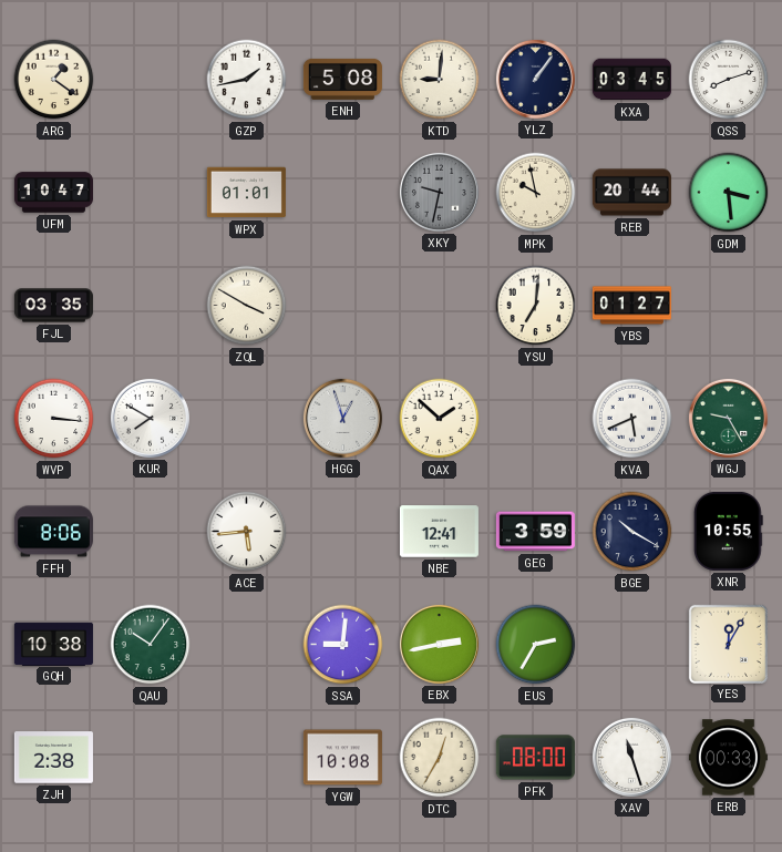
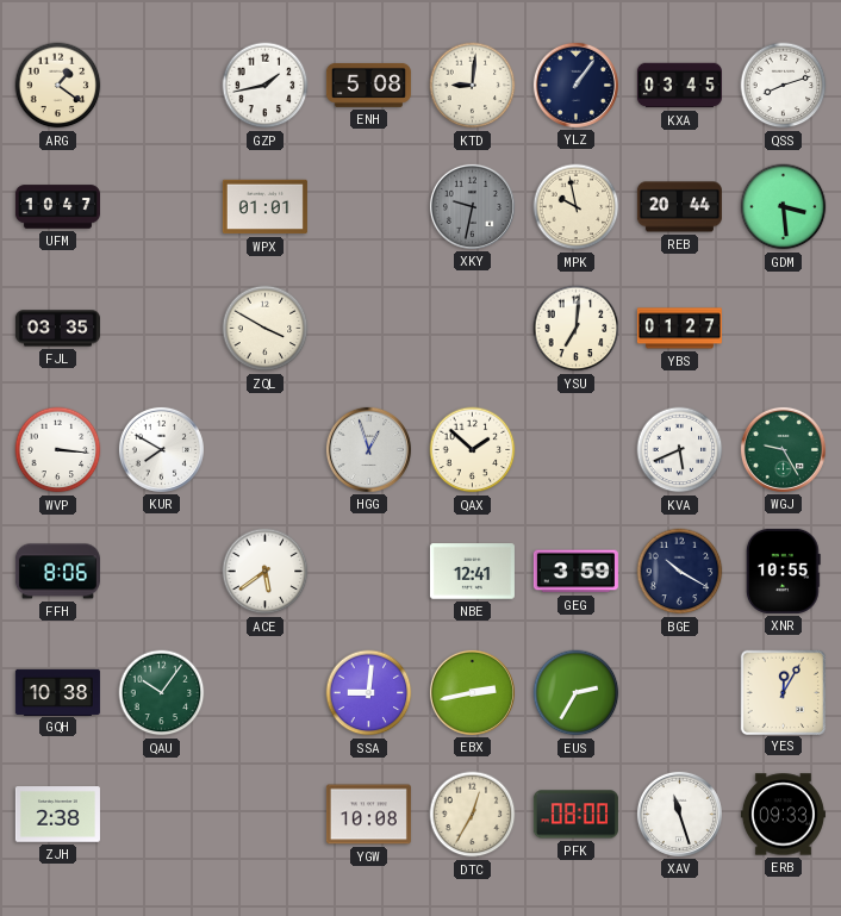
ACE: 5:44 -> 5:39 (266, 572)
ERB: 00:33 -> 09:33 (783, 815)
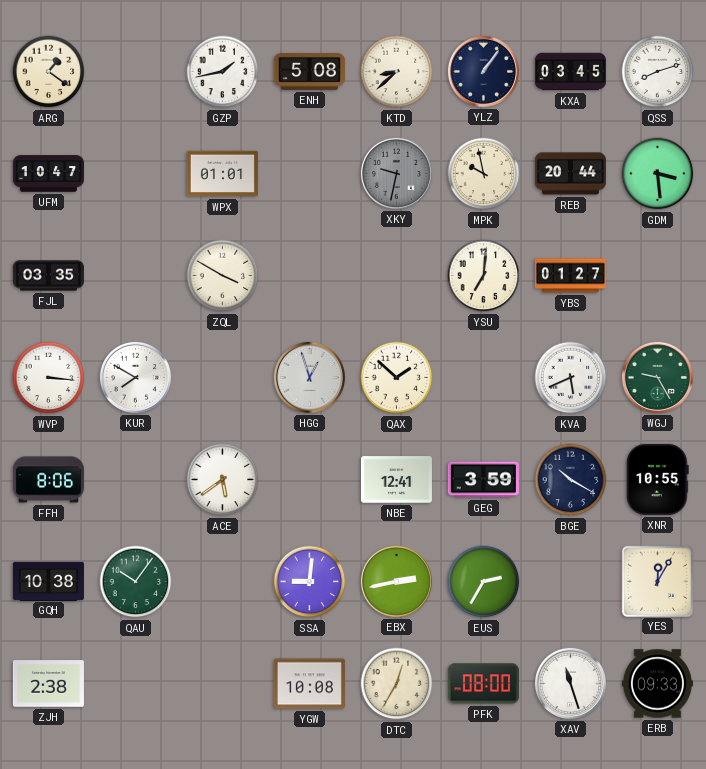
KTD: 9:01 -> 8:38 (397, 72)
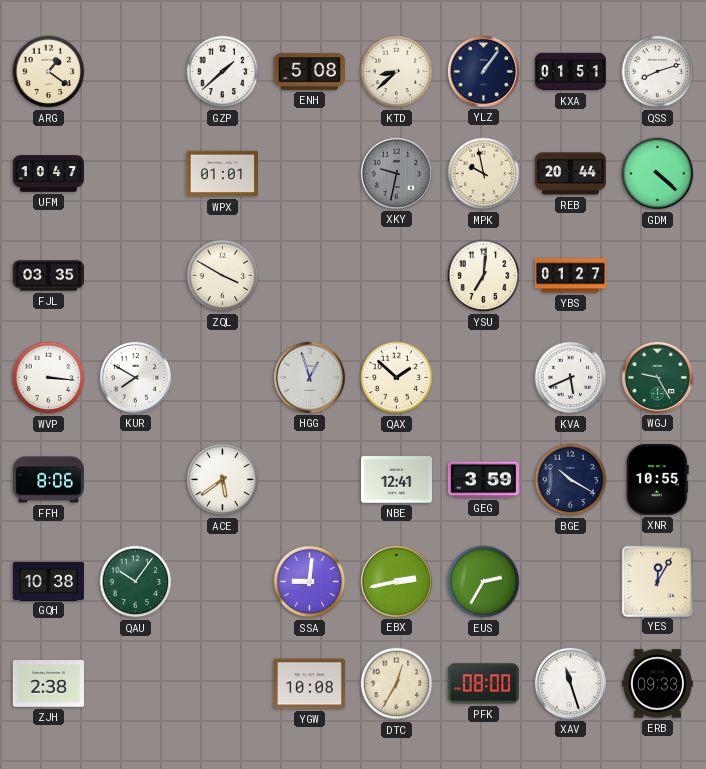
GZP: 1:43 -> 1:38 (223, 72)
KXA: 03:45 -> 01:51 (570, 72)
GDM: 3:29 -> 4:22 (658, 174)
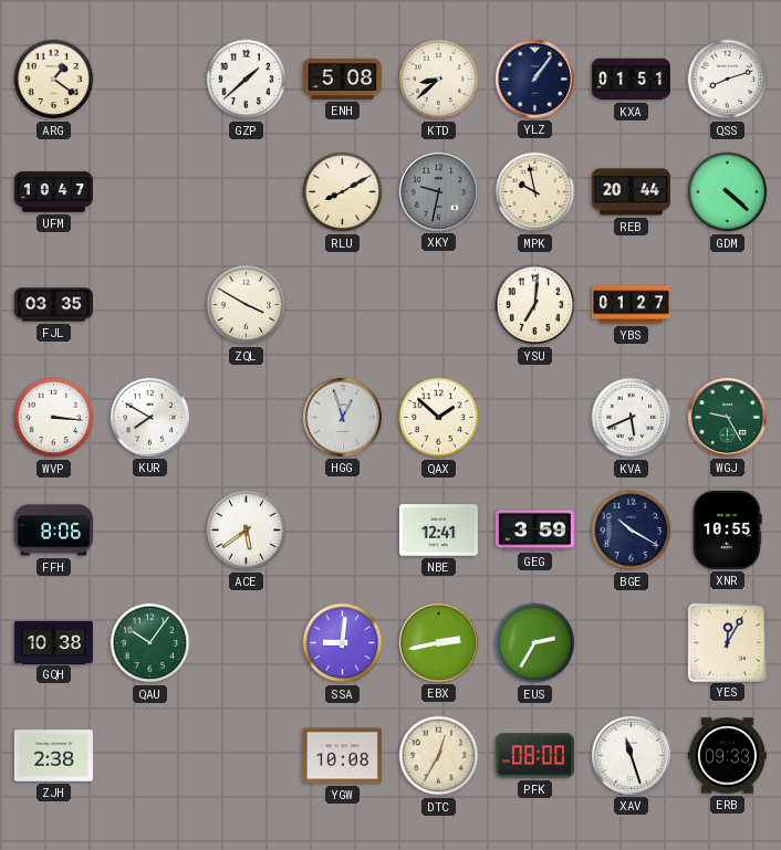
WPX: 01:01 -> none (222, 174)
RLU: none -> 8:10 (343, 192)
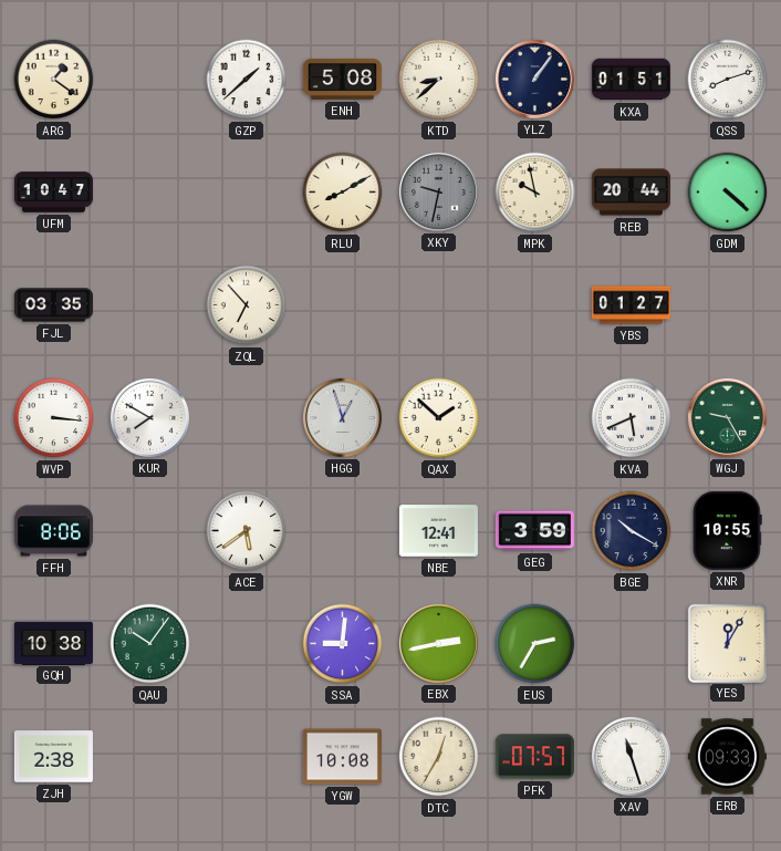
ZQL: 3:50 -> 6:53 (247, 305)
YSU: 7:01 -> none (535, 305)
PFK: 08:00 -> 07:57 (534, 757)
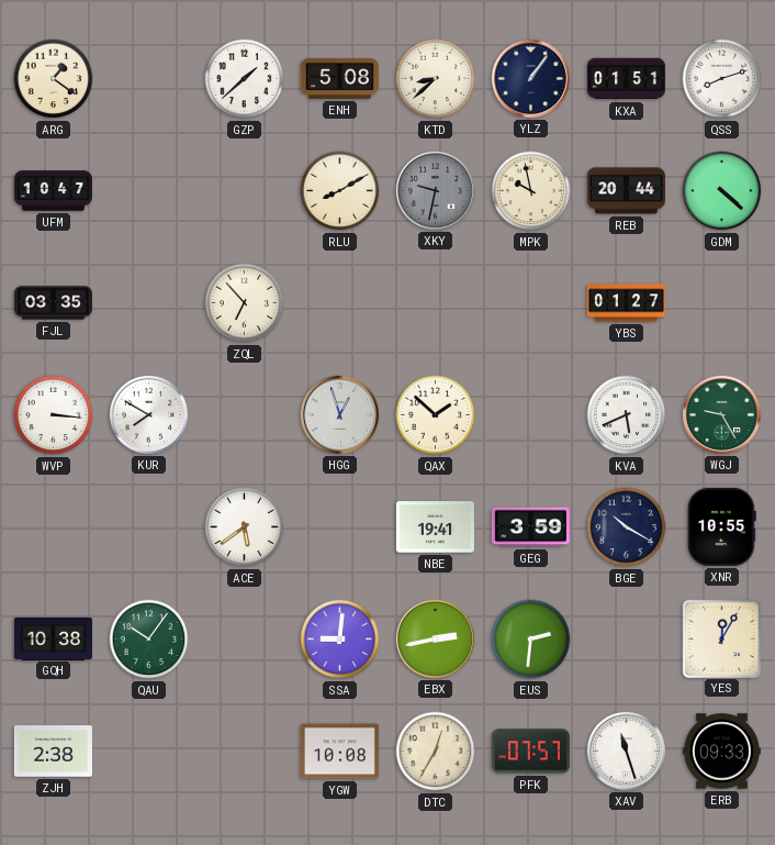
FFH: 8:06 -> none (53, 531)
NBE: 12:41 -> 19:41 (435, 527)
EUS: 2:35 -> 2:31 (531, 640)
